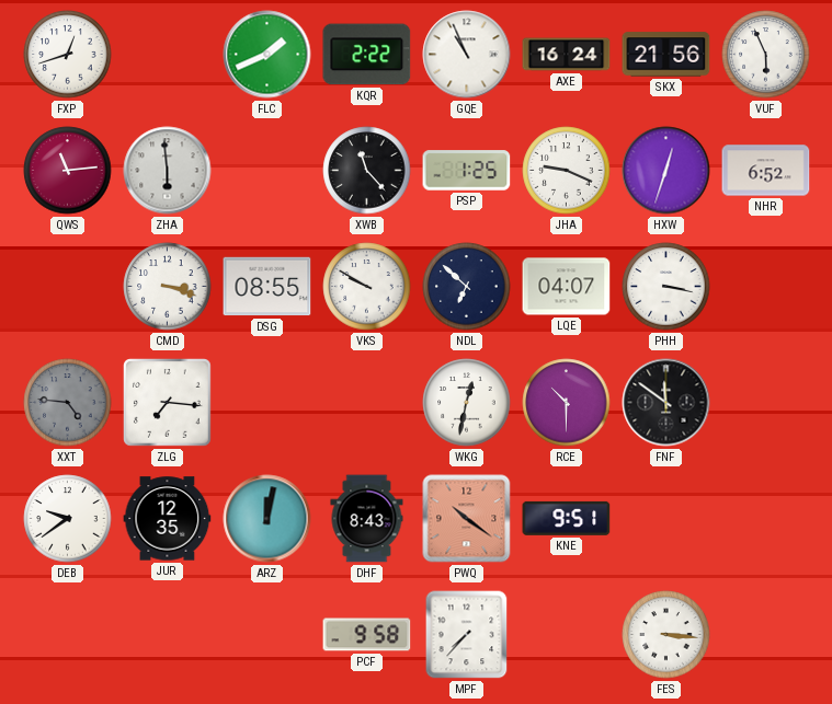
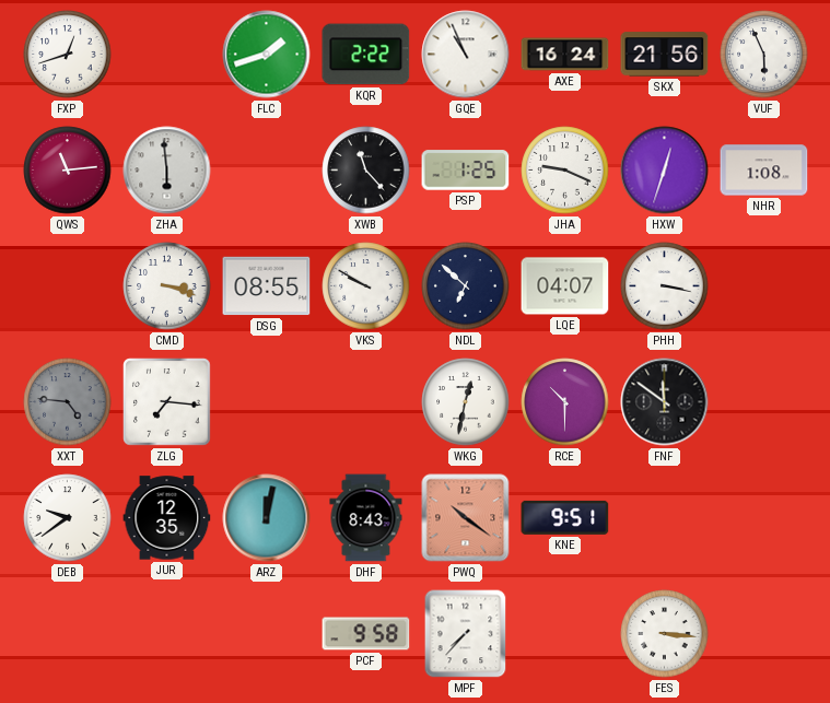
FLC: 1:41 -> 1:42 (267, 55)
NHR: 6:52 -> 1:08 (764, 171)
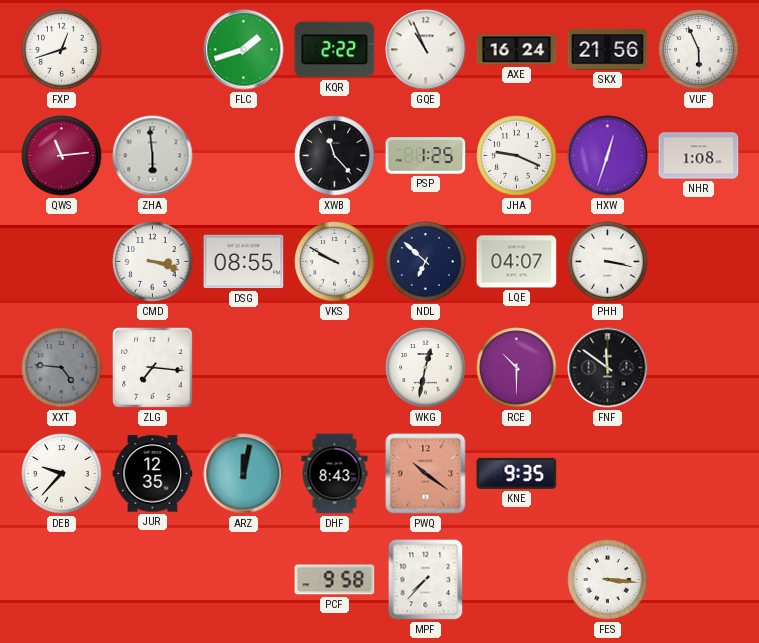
DEB: 9:39 -> 9:37 (62, 474)
KNE: 9:51 -> 9:35 (517, 473)
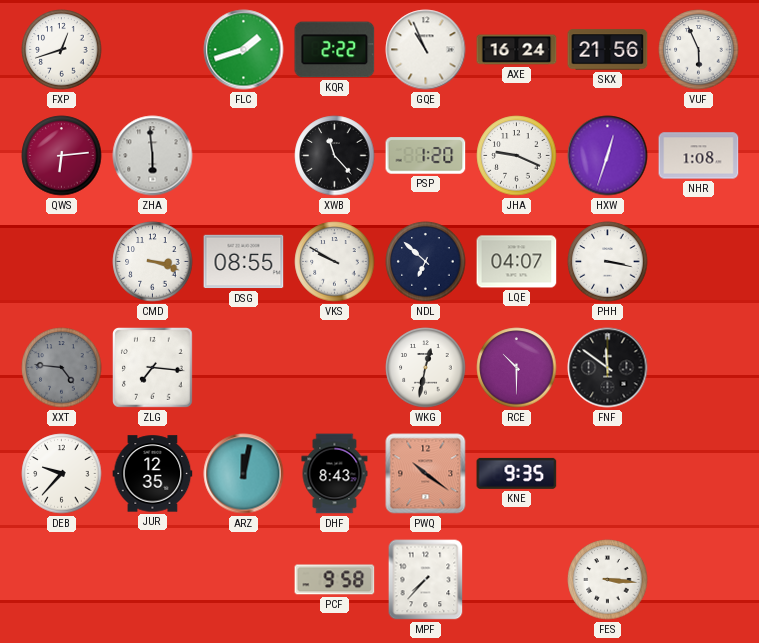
QWS: 11:14 -> 6:14 (62, 156)
PSP: 1:25 -> 1:20 (426, 156)
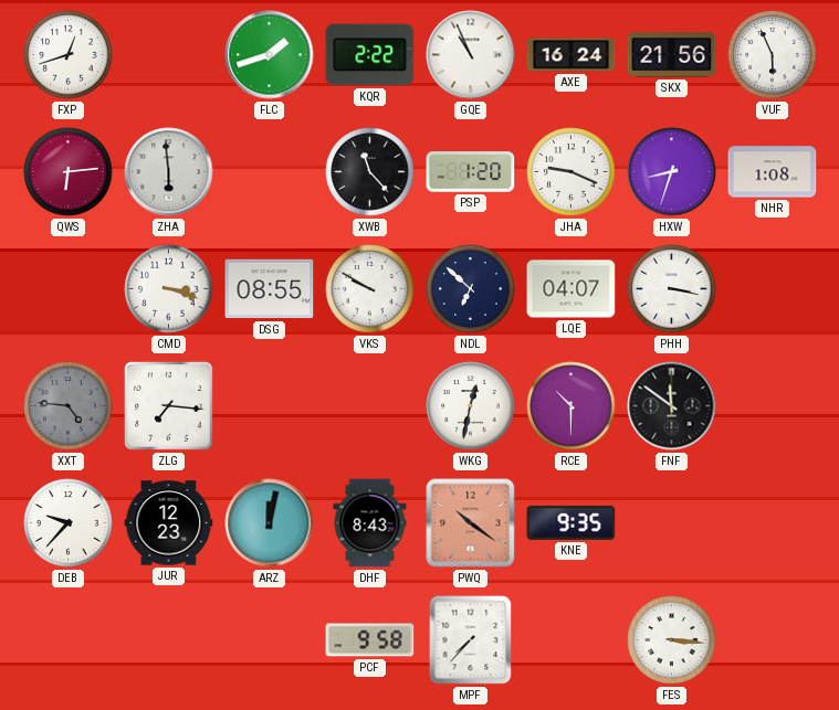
HXW: 12:33 -> 8:33 (672, 172)
JUR: 12:35 -> 12:23 (169, 523)
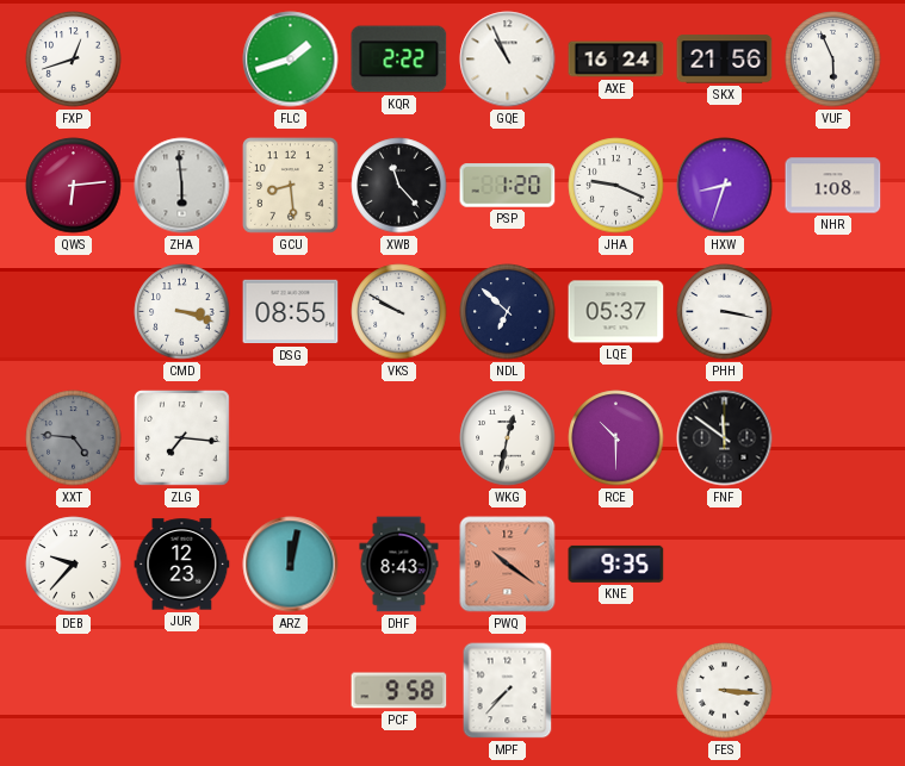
GCU: none -> 8:29 (291, 186)
LQE: 04:07 -> 05:37 (616, 312)
